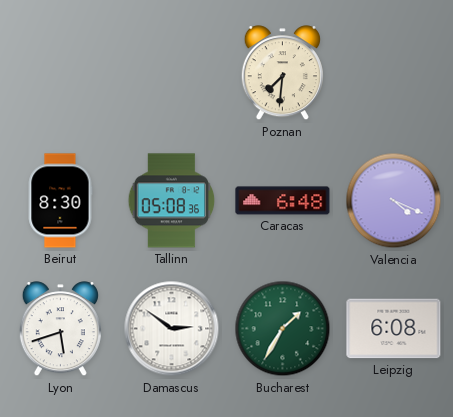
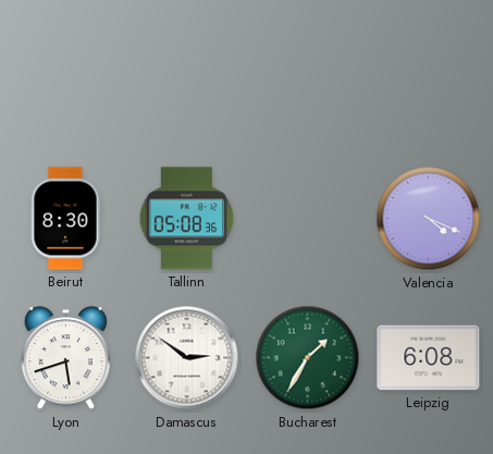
Poznan: 7:31 -> none (282, 73)
Caracas: 6:48 -> none (283, 201)
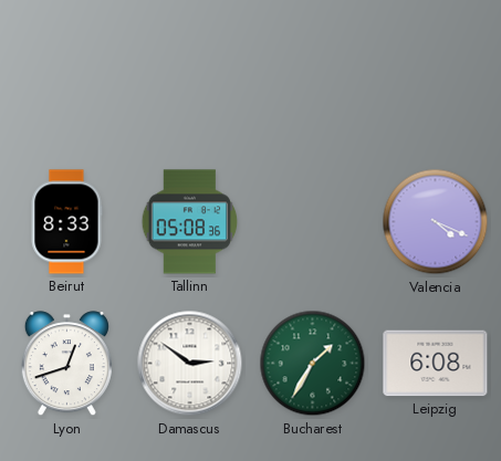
Beirut: 8:30 -> 8:33 (66, 222)
Lyon: 5:42 -> 12:42 (66, 364)
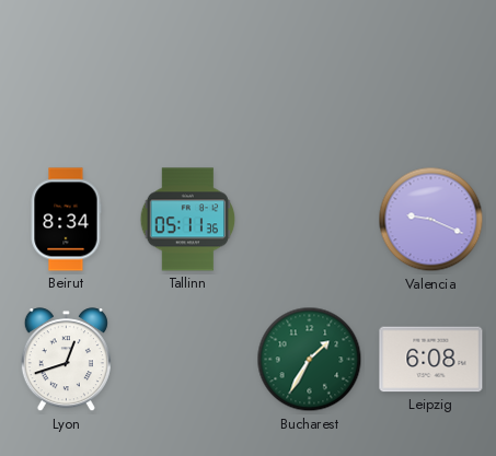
Beirut: 8:33 -> 8:34 (66, 220)
Tallinn: 05:08 -> 05:11 (188, 220)
Valencia: 4:19 -> 9:19 (431, 220)
Damascus: 2:51 -> none (190, 364)
